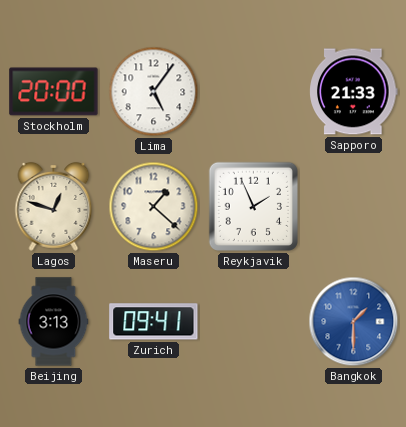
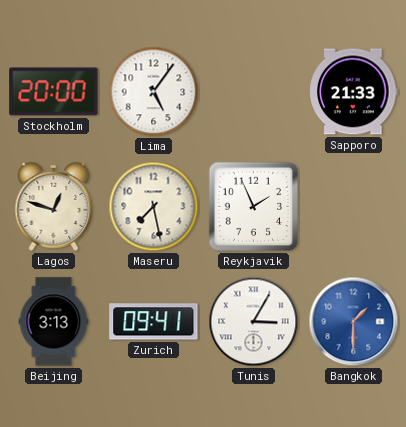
Maseru: 1:22 -> 7:28 (154, 207)
Tunis: none -> 3:05 (254, 322)
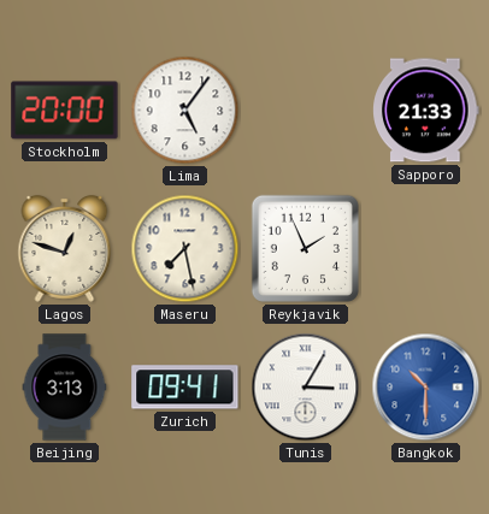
Bangkok: 1:30 -> 10:30 (426, 388)
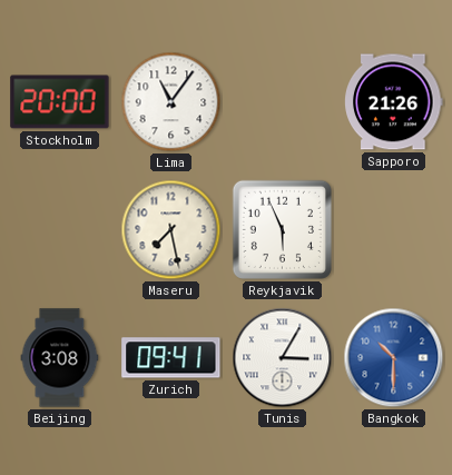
Lima: 5:06 -> 11:06 (171, 102)
Sapporo: 21:33 -> 21:26 (394, 102)
Lagos: 12:48 -> none (65, 248)
Reykjavik: 1:56 -> 5:56 (282, 229)
Beijing: 3:13 -> 3:08 (60, 358)
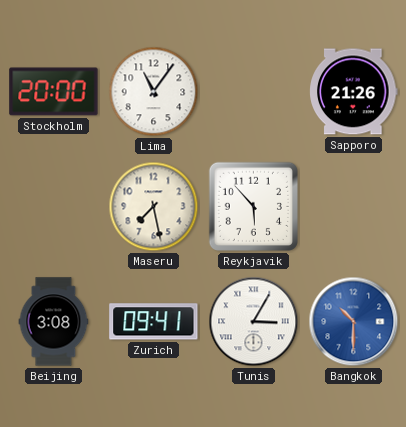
Reykjavik: 5:56 -> 5:53 (253, 206)
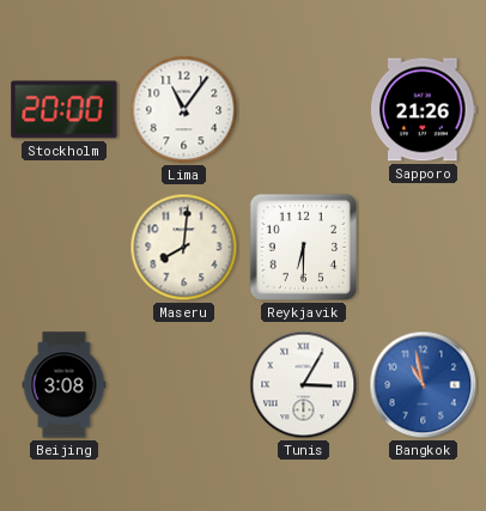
Maseru: 7:28 -> 8:01 (184, 248)
Reykjavik: 5:53 -> 6:30 (303, 247)
Zurich: 09:41 -> none (154, 322)
Bangkok: 10:30 -> 10:58 (424, 385)
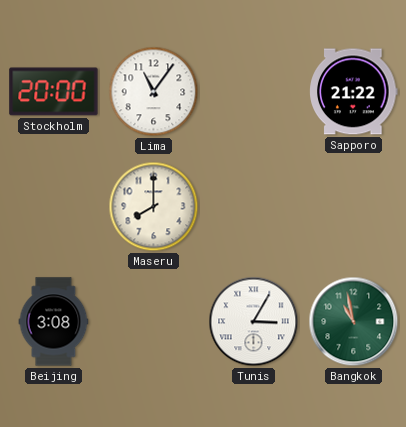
Sapporo: 21:26 -> 21:22 (354, 92)
Maseru: 8:01 -> 8:00 (154, 207)
Reykjavik: 6:30 -> none (303, 247)
Bangkok dial: blue -> green (354, 322)
